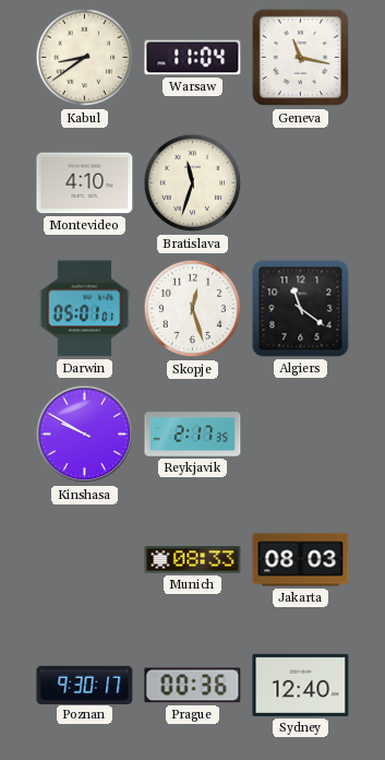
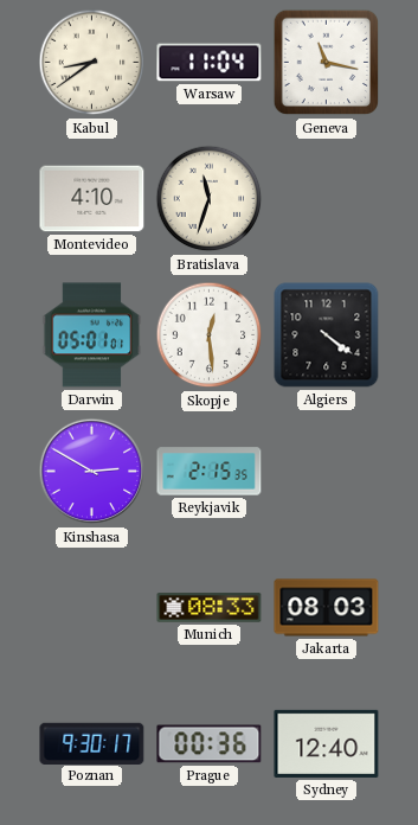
Skopje: 12:27 -> 12:29 (210, 335)
Algiers: 11:21 -> 4:21 (327, 335)
Kinshasa: 9:50 -> 2:50 (92, 472)
Reykjavik: 2:17 -> 2:15 (210, 472)
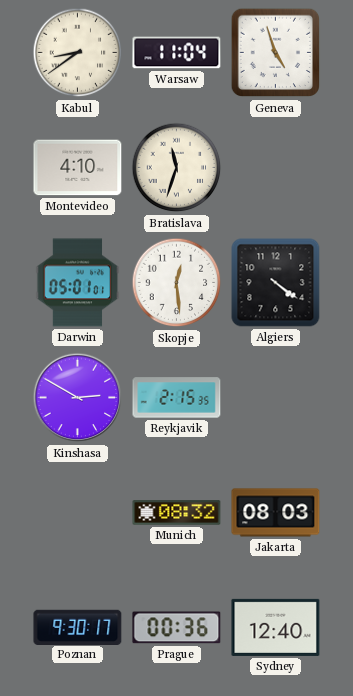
Geneva: 11:17 -> 4:57 (276, 53)
Munich: 08:33 -> 08:32 (177, 513)
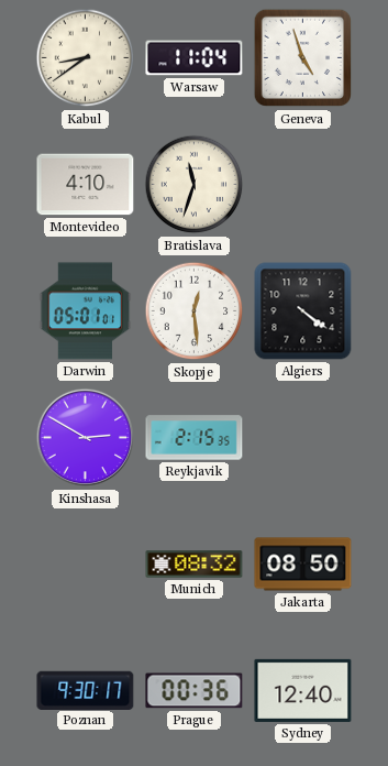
Jakarta: 08:03 -> 08:50 (303, 565)
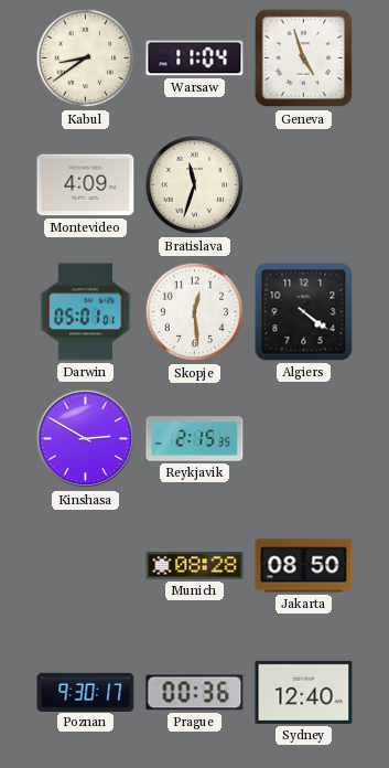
Montevideo: 4:10 -> 4:09 (86, 185)
Munich: 08:32 -> 08:28 (195, 566)
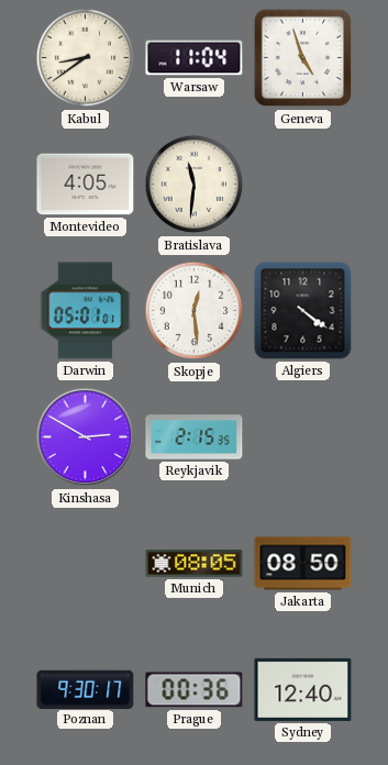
Montevideo: 4:09 -> 4:05 (86, 185)
Bratislava: 11:33 -> 11:31 (195, 185)
Munich: 08:28 -> 08:05 (195, 564)
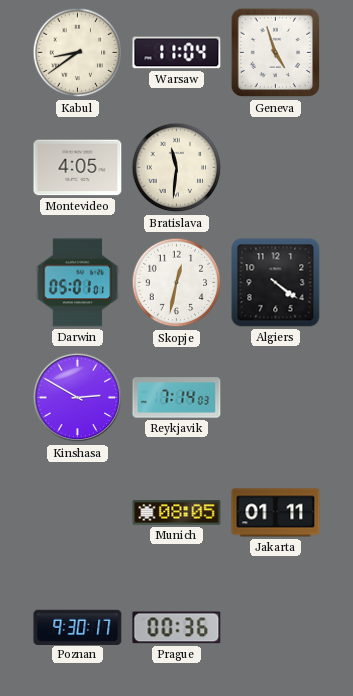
Skopje: 12:29 -> 12:32 (177, 283)
Reykjavik: 2:15 -> 7:14 (177, 398)
Jakarta: 08:50 -> 01:11 (276, 513)
Sydney: 12:40 -> none (303, 689)
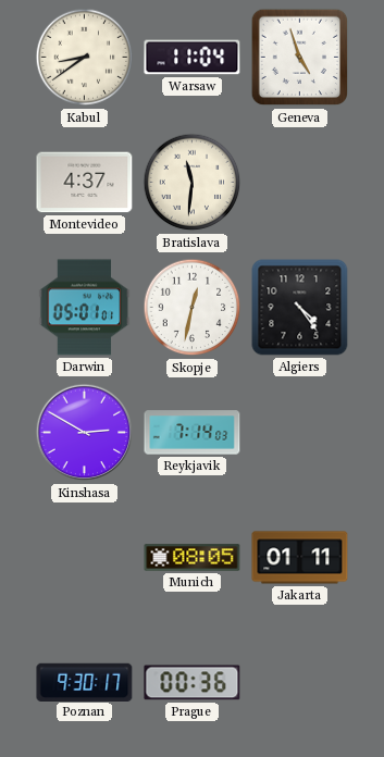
Montevideo: 4:05 -> 4:37 (85, 183)
Algiers: 4:21 -> 4:24 (300, 308)
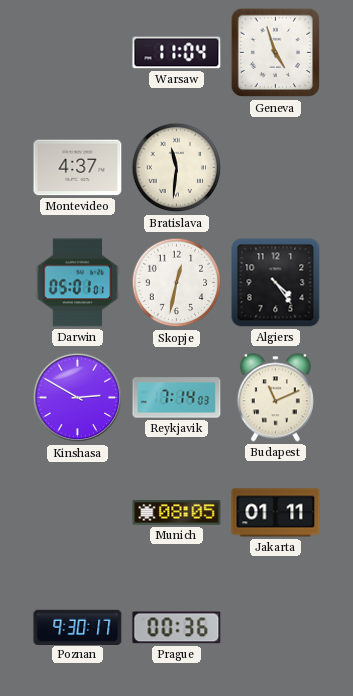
Kabul: 8:39 -> none (85, 58)
Budapest: none -> 11:11 (275, 398)
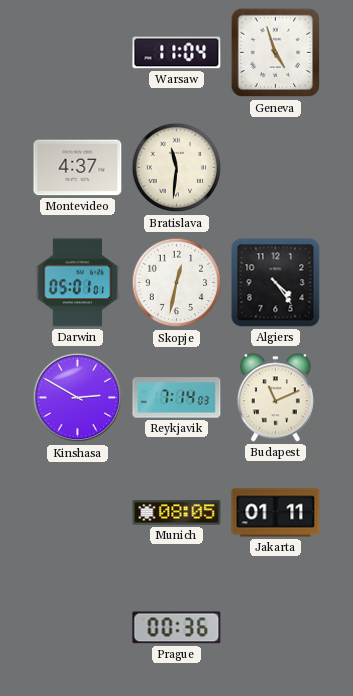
Poznan: 9:30 -> none (78, 627)
